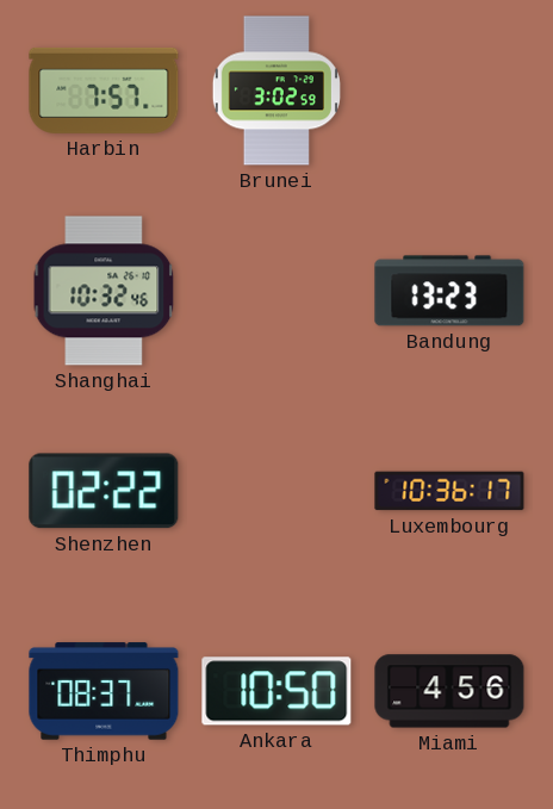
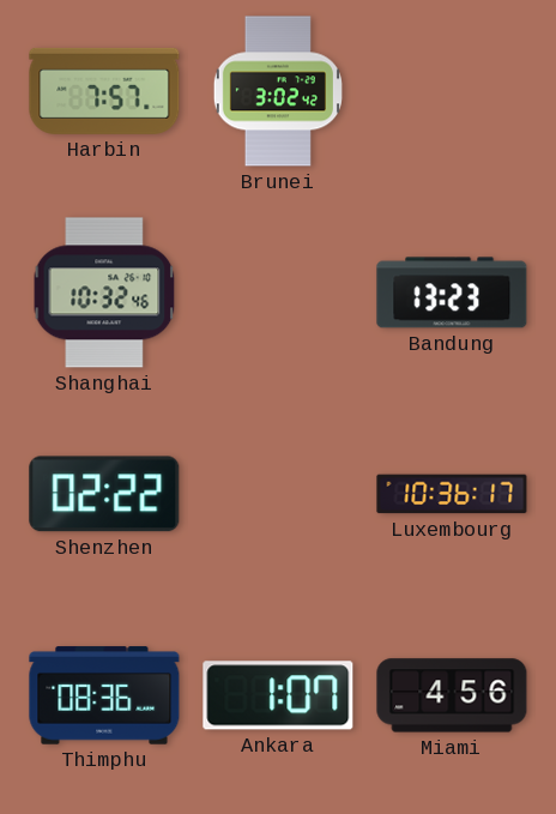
Brunei: 3:02:59 -> 3:02:42 (278, 91)
Thimphu: 08:37 -> 08:36 (104, 695)
Ankara: 10:50 -> 1:07 (278, 695)
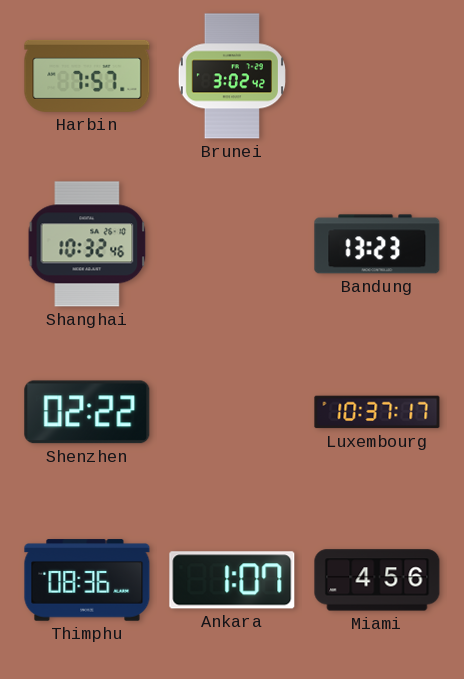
Luxembourg: 10:36 -> 10:37 (377, 412)
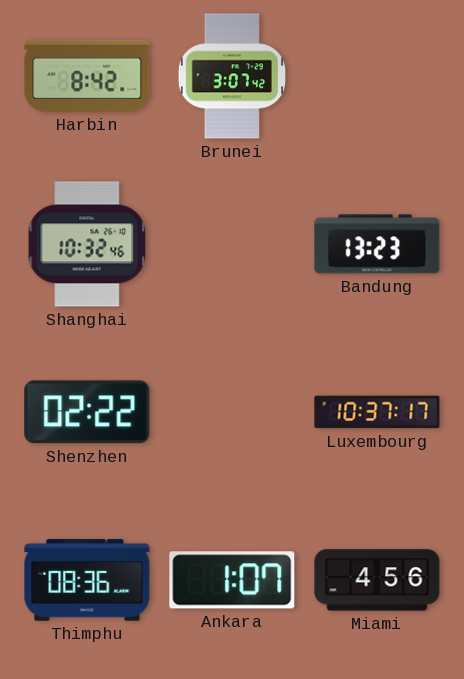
Harbin: 7:57 -> 8:42 (87, 76)
Brunei: 3:02 -> 3:07 (232, 76)
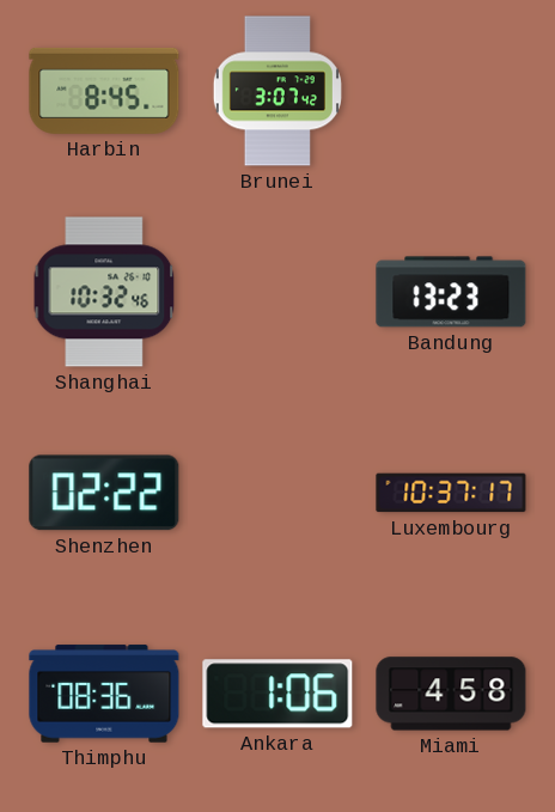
Harbin: 8:42 -> 8:45 (104, 91)
Ankara: 1:07 -> 1:06 (277, 694)
Miami: 4:56 -> 4:58 (451, 694)
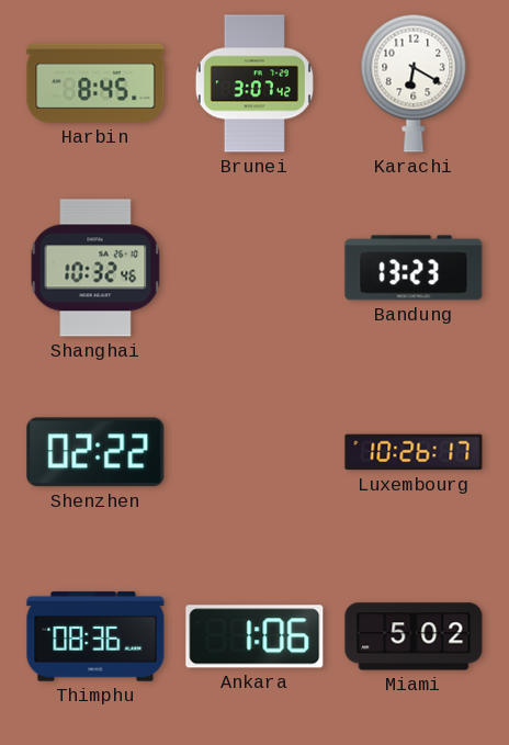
Karachi: none -> 6:20 (414, 83)
Luxembourg: 10:37 -> 10:26 (414, 452)
Miami: 4:58 -> 5:02 (414, 636)
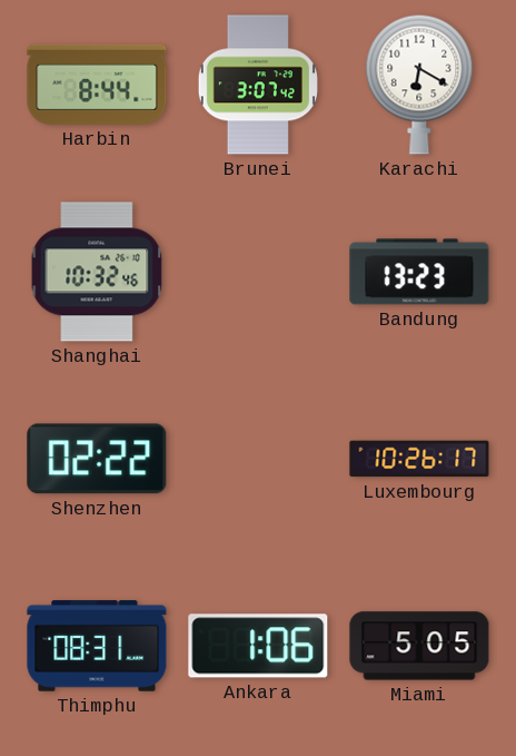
Harbin: 8:45 -> 8:44 (97, 85)
Thimphu: 08:36 -> 08:31 (97, 646)
Miami: 5:02 -> 5:05 (419, 646)
